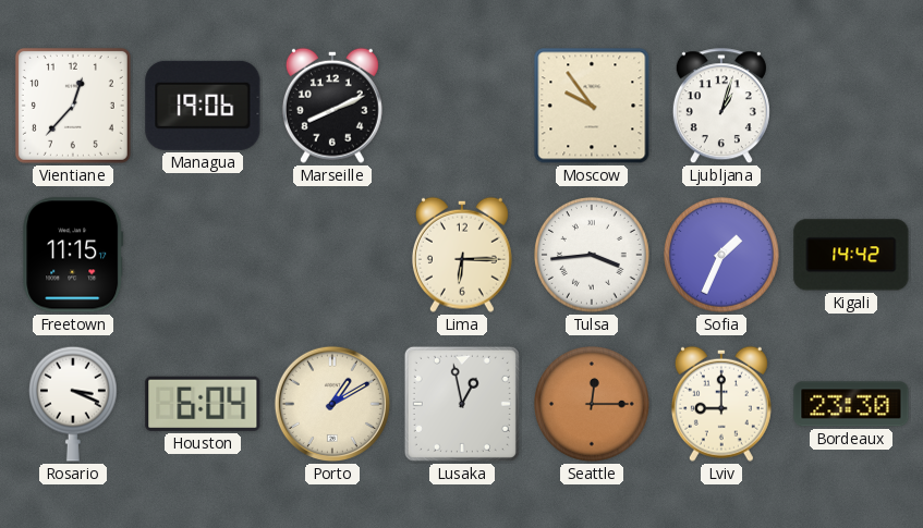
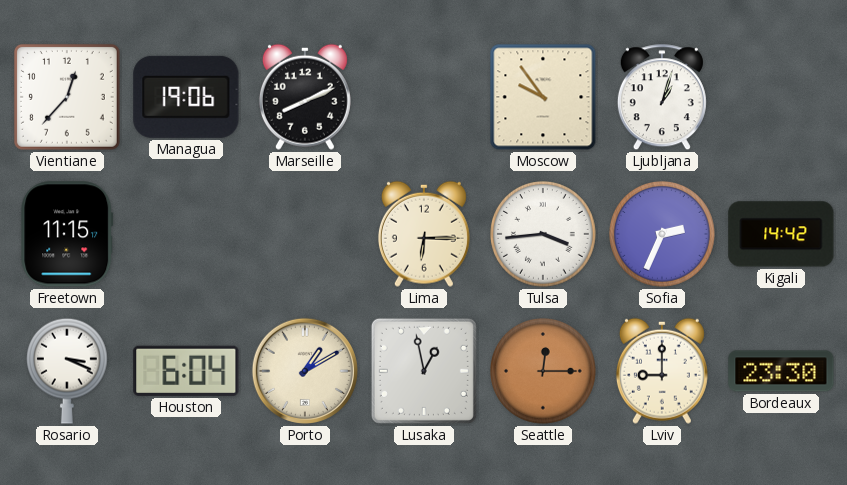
Sofia: 1:34 -> 2:34 (663, 235)
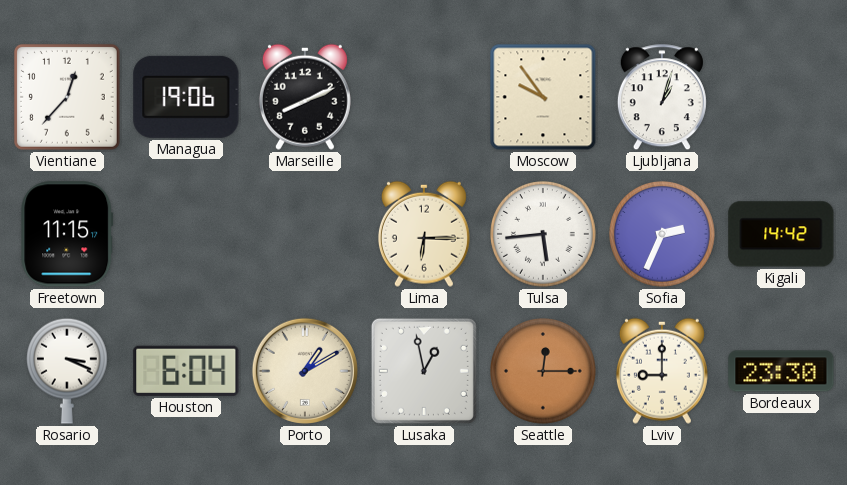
Tulsa: 3:44 -> 5:44 (544, 235)
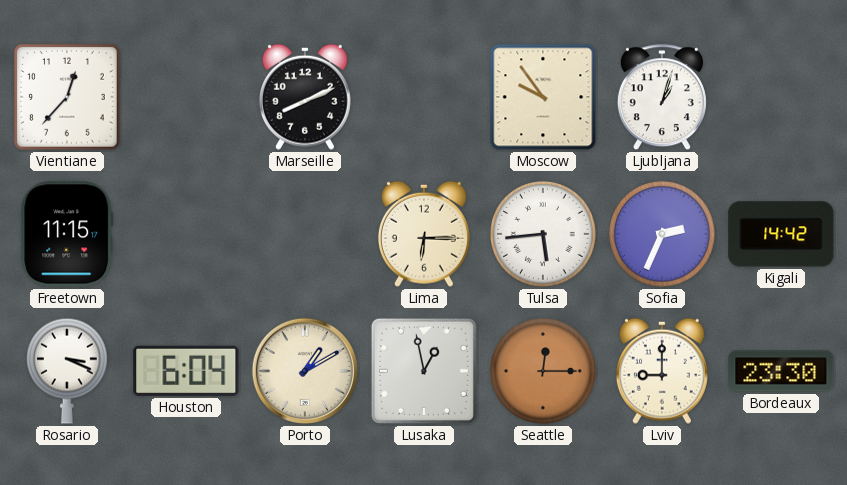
Managua: 19:06 -> none (186, 97)
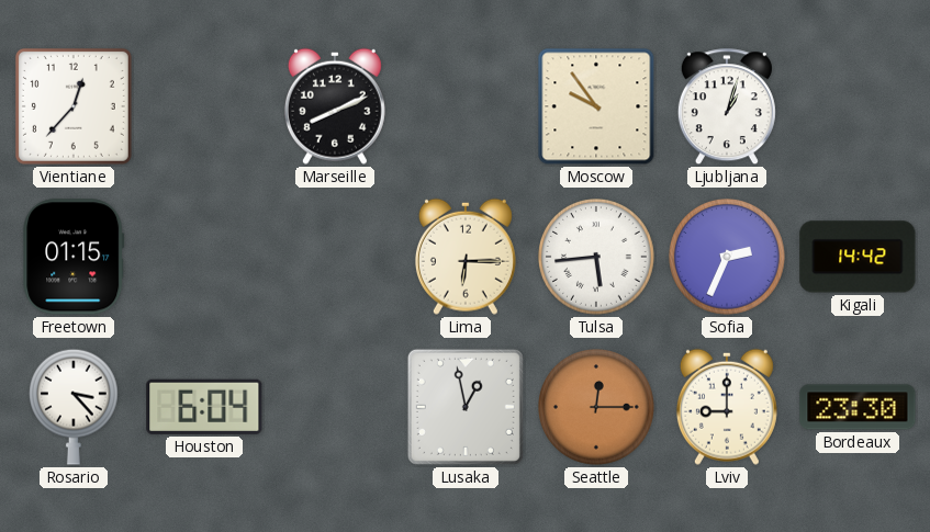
Freetown: 11:15 -> 01:15 (74, 257)
Rosario: 3:19 -> 3:23 (74, 407)
Porto: 1:10 -> none (305, 371)
